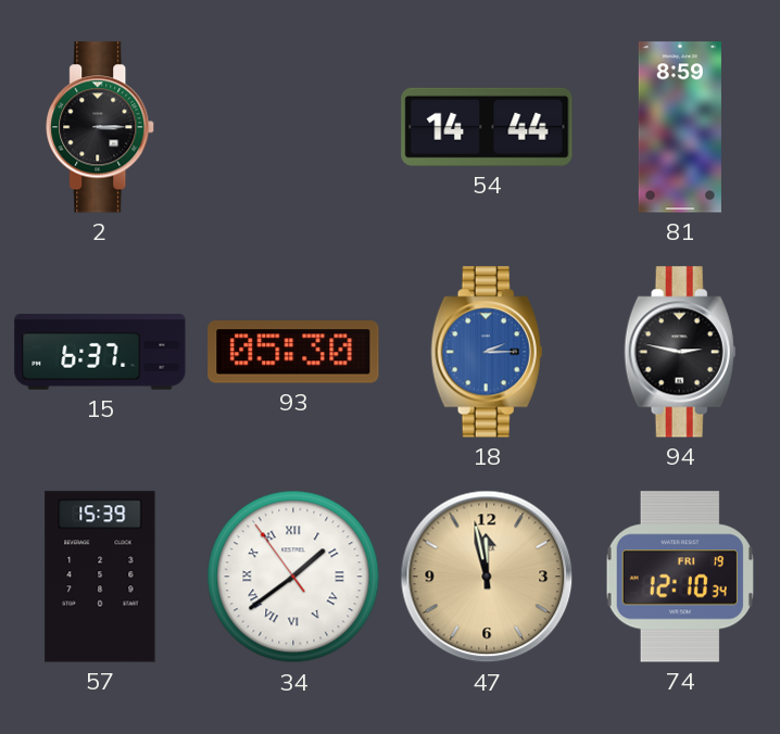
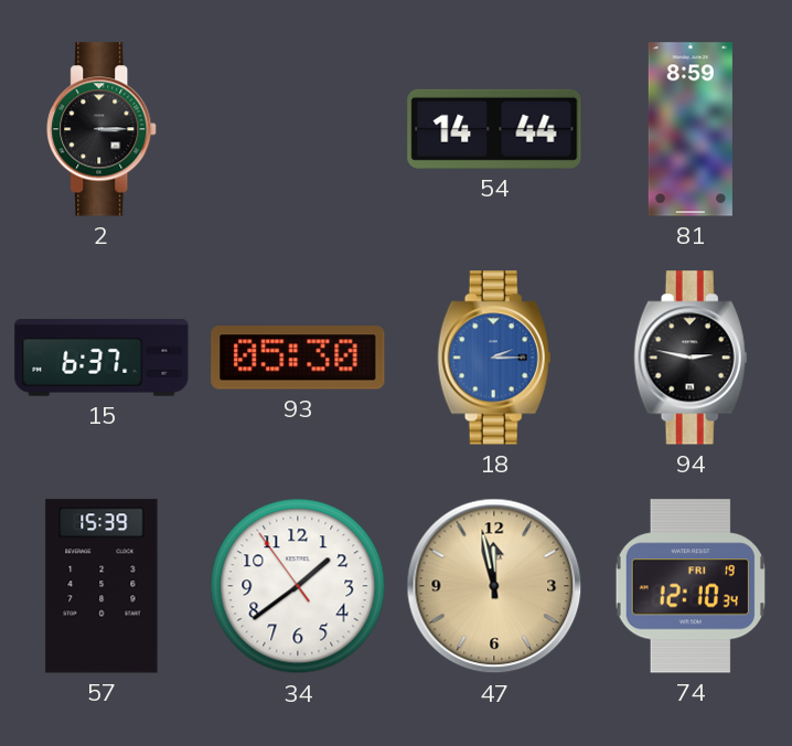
34 numerals: Roman -> Arabic (298, 586)
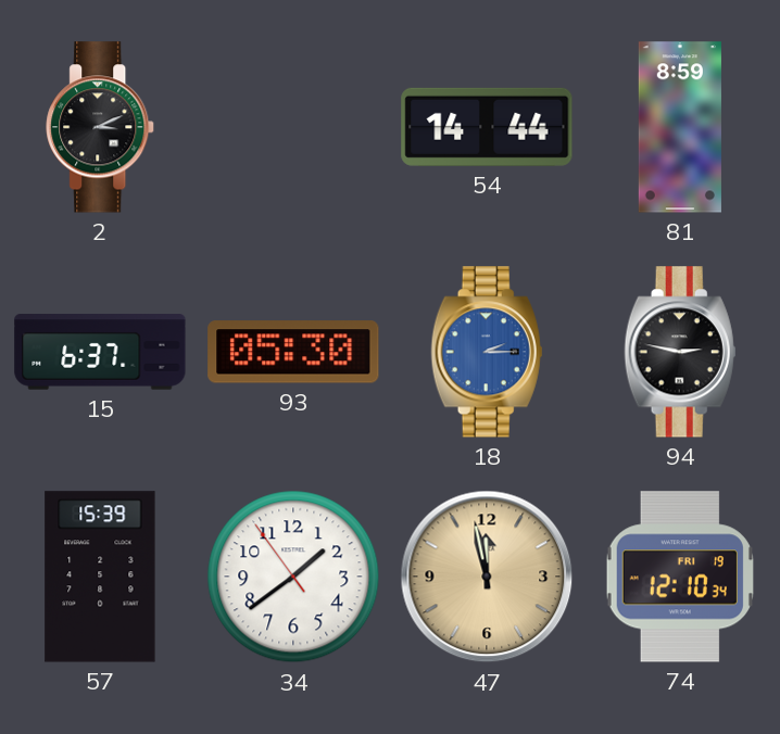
2: 3:15 -> 3:11 (101, 127)
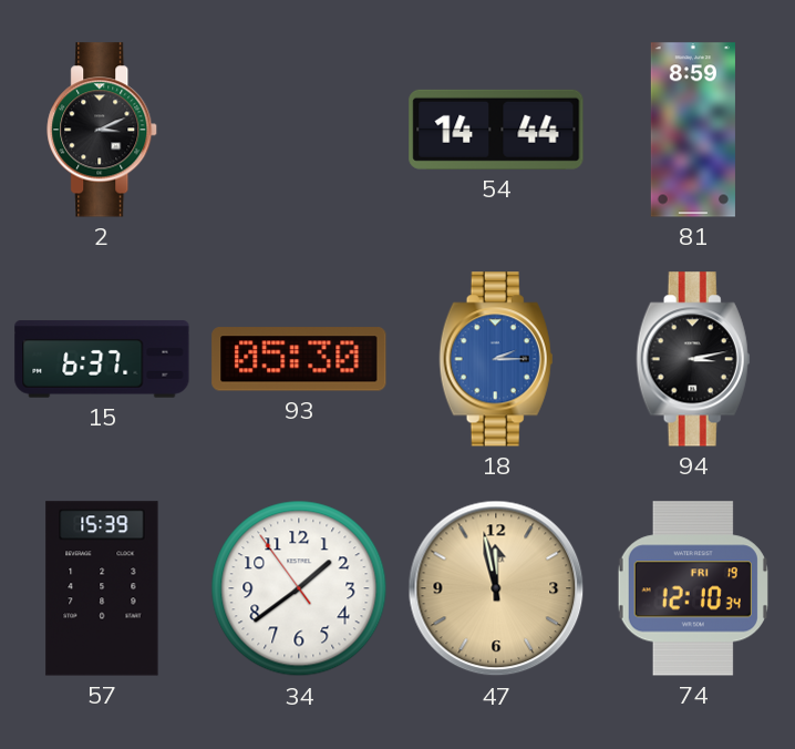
94: 2:47 -> 3:13 (693, 359)
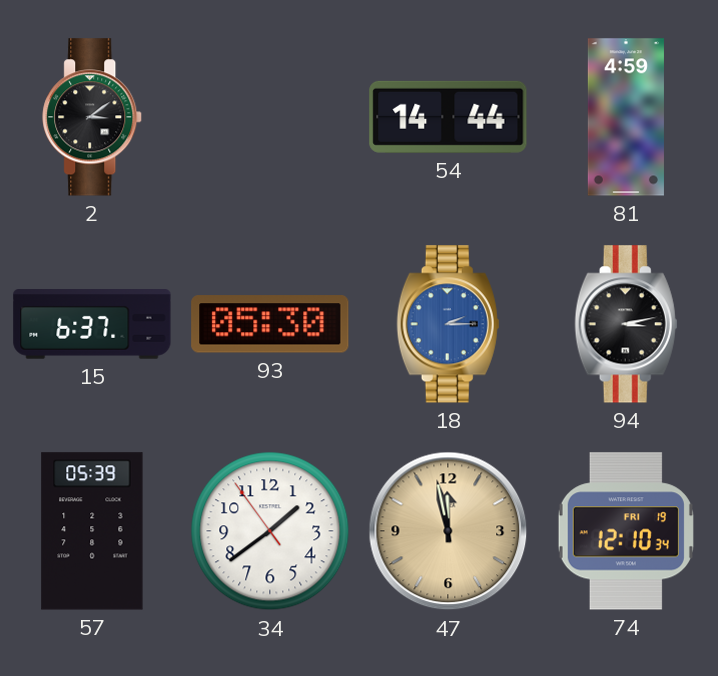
2: 3:11 -> 3:09 (93, 117)
81: 8:59 -> 4:59 (626, 117)
57: 15:39 -> 05:39 (92, 531)
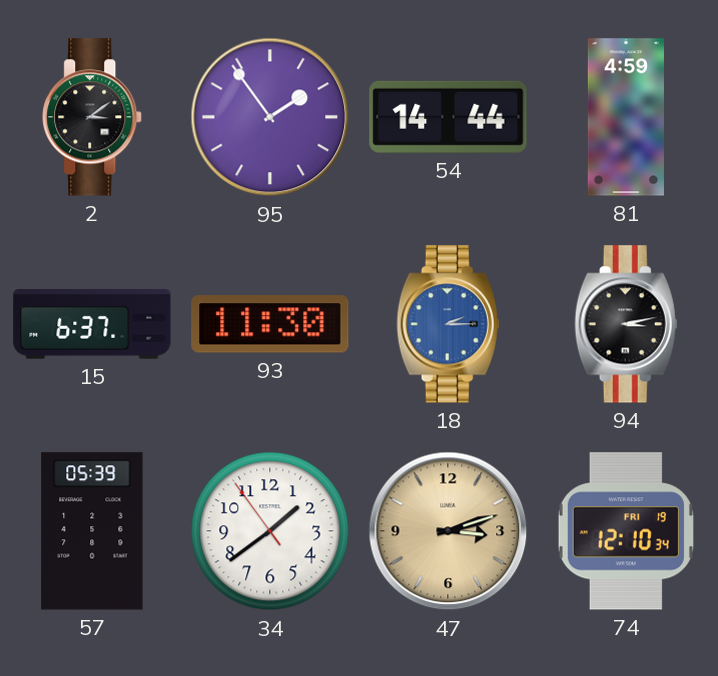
95: none -> 1:54 (270, 117)
93: 05:30 -> 11:30 (270, 324)
47: 11:58 -> 3:12 (448, 531)
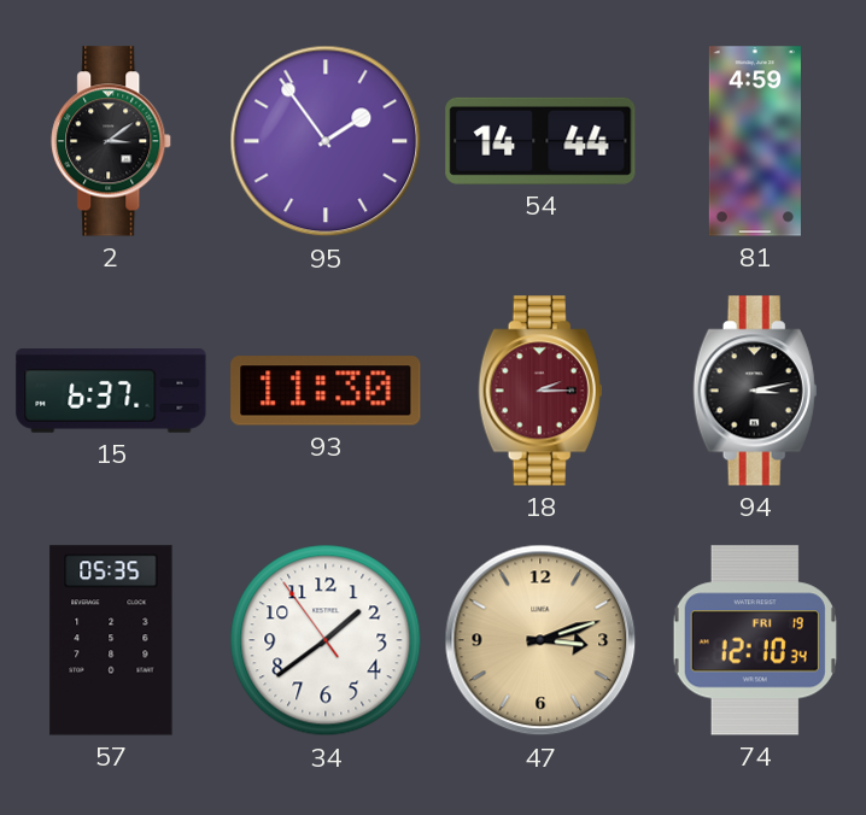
18 dial: blue -> burgundy (540, 391)
57: 05:39 -> 05:35 (111, 640)
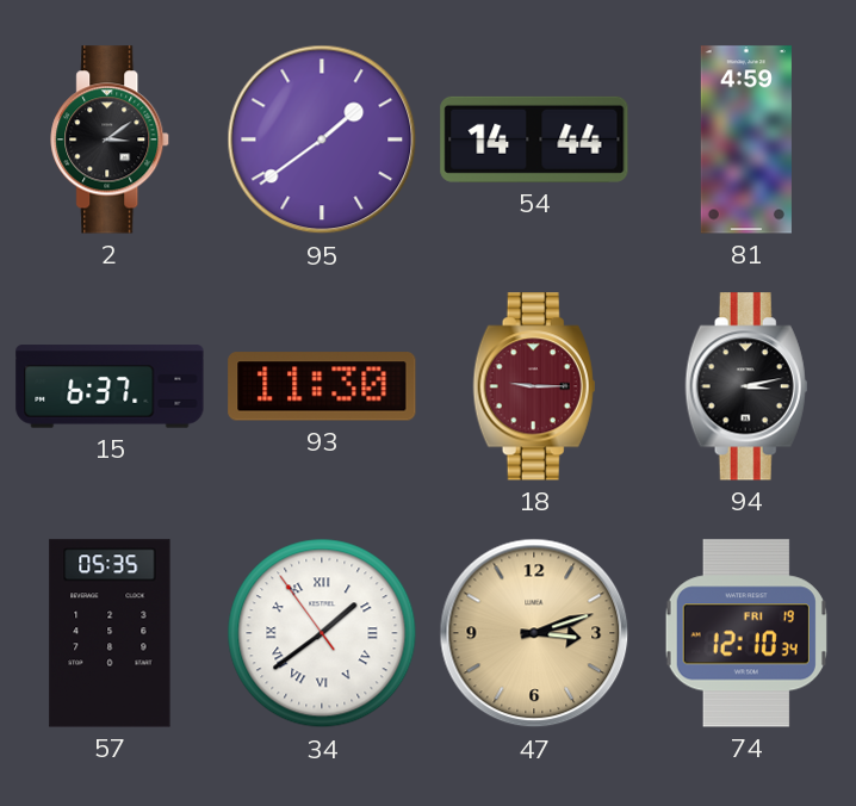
95: 1:54 -> 1:39 (322, 139)
18: 2:15 -> 9:15 (534, 386)
34 numerals: Arabic -> Roman (322, 633)
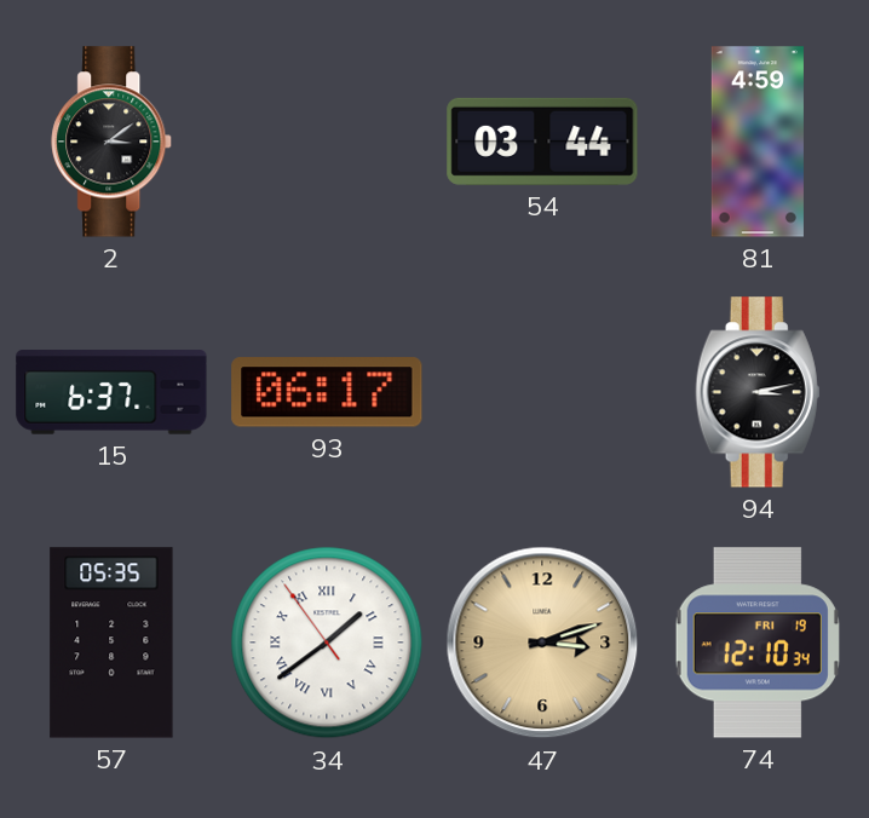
95: 1:39 -> none (322, 139)
54: 14:44 -> 03:44 (542, 142)
93: 11:30 -> 06:17 (327, 392)
18: 9:15 -> none (534, 386)
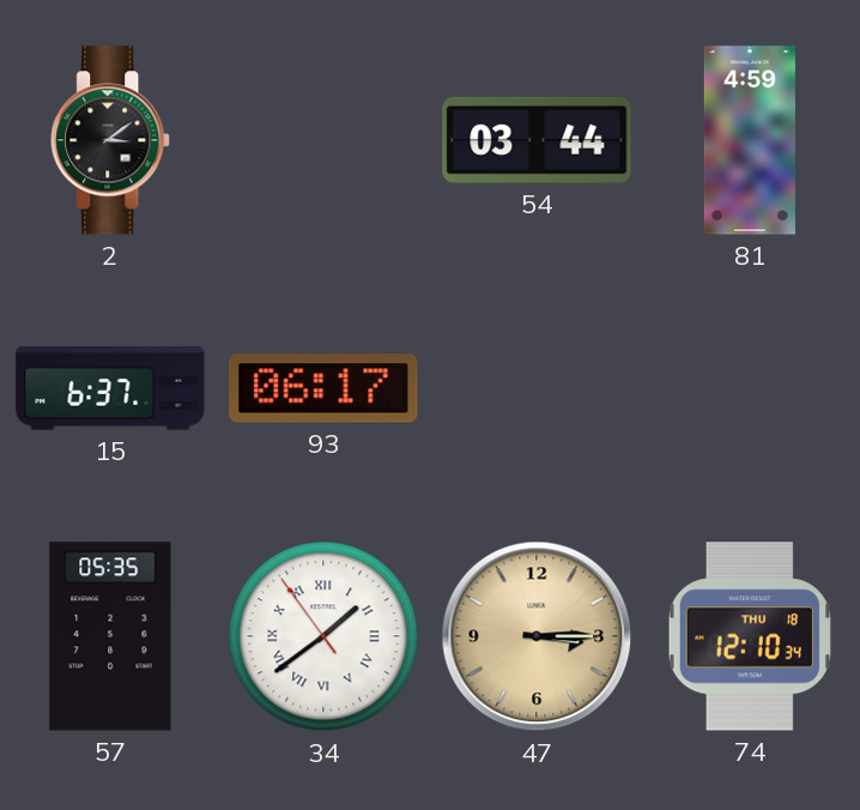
94: 3:13 -> none (758, 392)
47: 3:12 -> 3:15 (537, 636)
74 date: FRI 19 -> THU 18 (750, 636)
